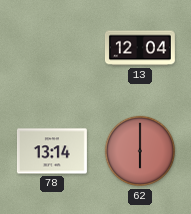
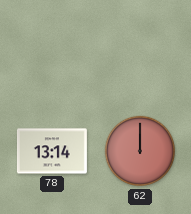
13: 12:04 -> none (140, 48)
62: 6:00 -> 12:00 (140, 151)
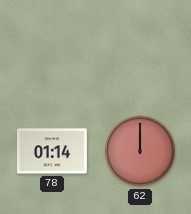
78: 13:14 -> 01:14 (52, 151)
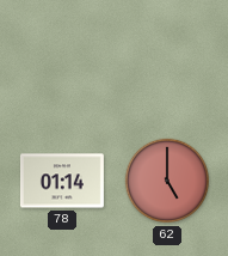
62: 12:00 -> 5:00 (167, 181)
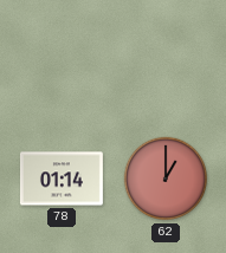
62: 5:00 -> 1:00 (166, 179)
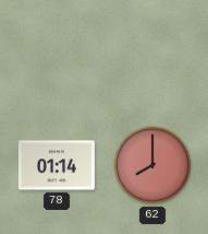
62: 1:00 -> 8:00 (152, 165)
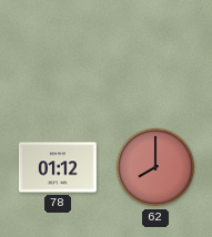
78: 01:14 -> 01:12 (58, 167)
